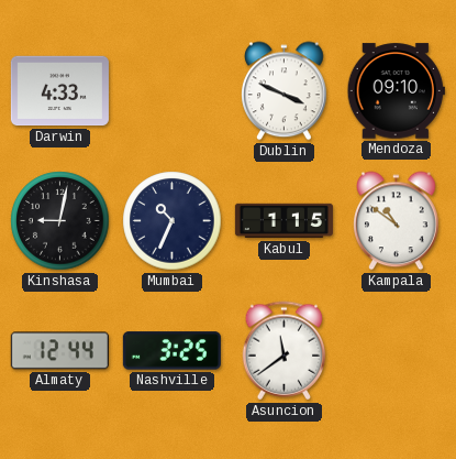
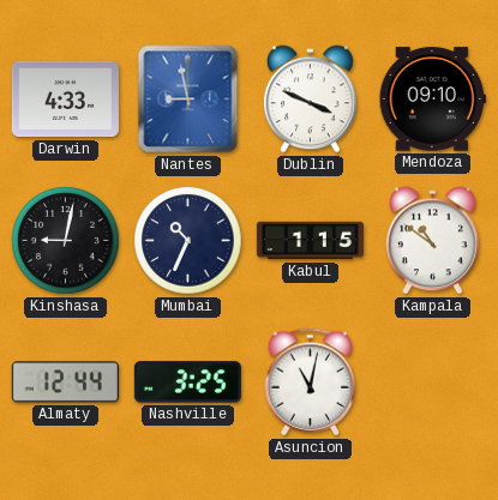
Nantes: none -> 8:58 (188, 100)
Asuncion: 11:39 -> 11:02 (311, 382)
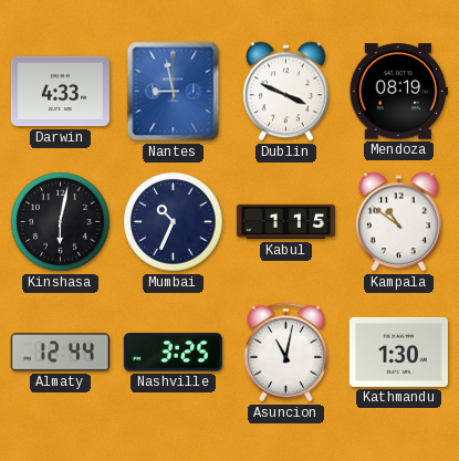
Mendoza: 09:10 -> 08:19 (398, 92)
Kinshasa: 9:02 -> 6:02 (61, 222)
Kathmandu: none -> 1:30 (398, 352)
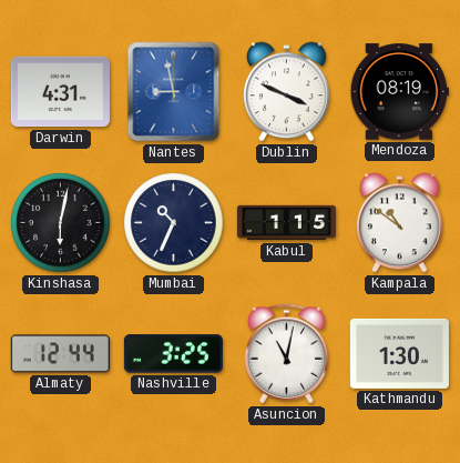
Darwin: 4:33 -> 4:31 (60, 92)
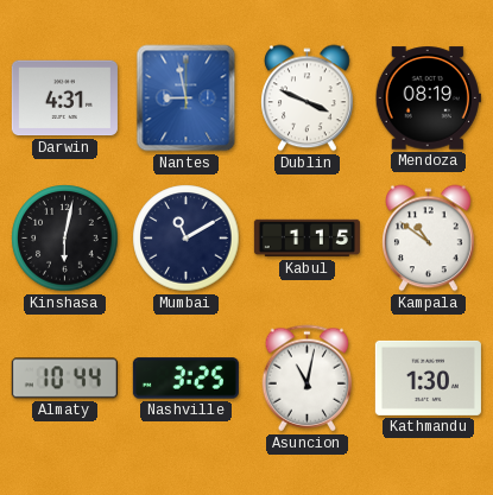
Mumbai: 10:34 -> 11:10 (187, 239)
Almaty: 12:44 -> 10:44 (64, 379)
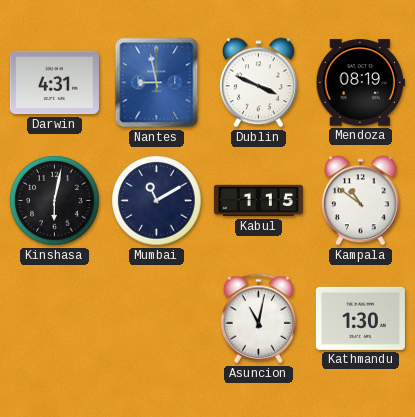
Almaty: 10:44 -> none (64, 379)
Nashville: 3:25 -> none (185, 379)
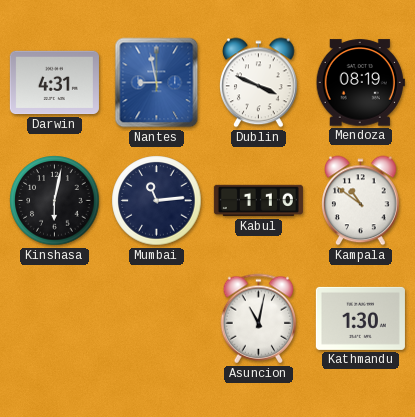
Mumbai: 11:10 -> 11:14 (157, 201)
Kabul: 1:15 -> 1:10 (258, 201)
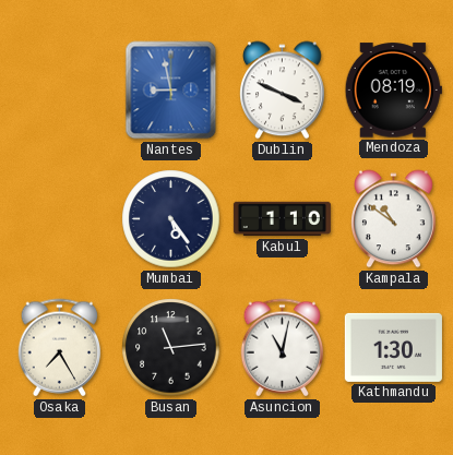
Darwin: 4:31 -> none (54, 83)
Kinshasa: 6:02 -> none (55, 201)
Mumbai: 11:14 -> 5:24 (171, 219)
Osaka: none -> 7:25 (60, 348)
Busan: none -> 11:14 (171, 348)
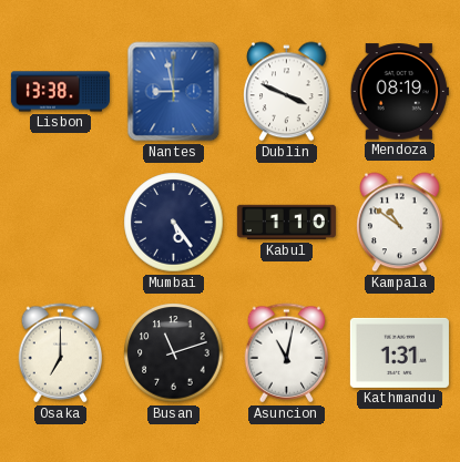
Lisbon: none -> 13:38 (60, 92)
Osaka: 7:25 -> 7:00 (61, 353)
Busan: 11:14 -> 11:12 (174, 353)
Kathmandu: 1:30 -> 1:31 (399, 352)
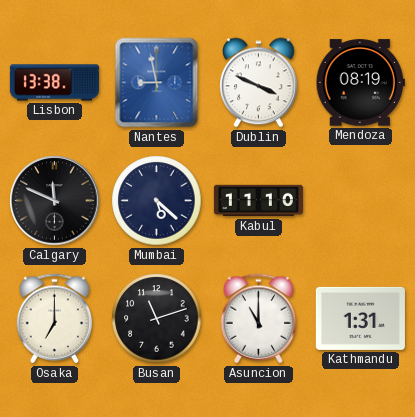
Calgary: none -> 11:49 (55, 201)
Mumbai: 5:24 -> 5:22 (157, 201)
Kabul: 1:10 -> 11:10 (258, 201)
Kampala: 10:51 -> none (400, 223)
Asuncion: 11:02 -> 11:00 (259, 319)
